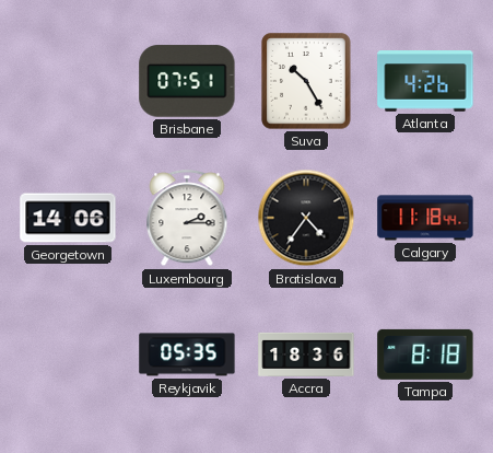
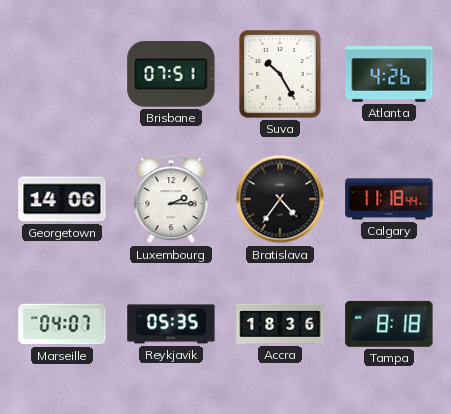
Marseille: none -> 04:07 (62, 324)
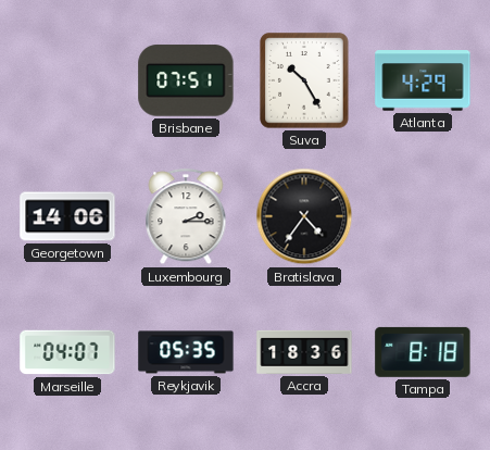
Atlanta: 4:26 -> 4:29 (423, 80)
Calgary: 11:18 -> none (389, 199)
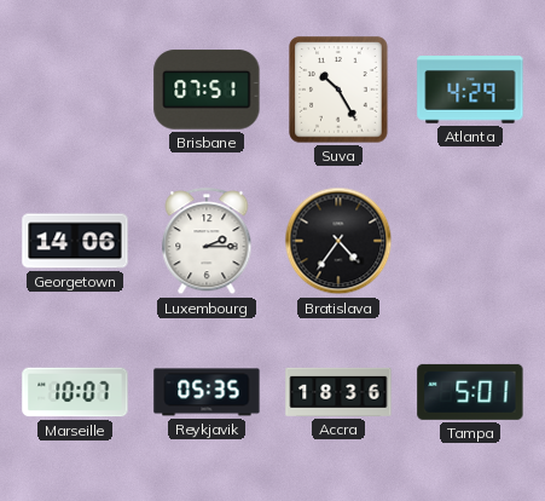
Marseille: 04:07 -> 10:07 (75, 392)
Tampa: 8:18 -> 5:01 (470, 392)
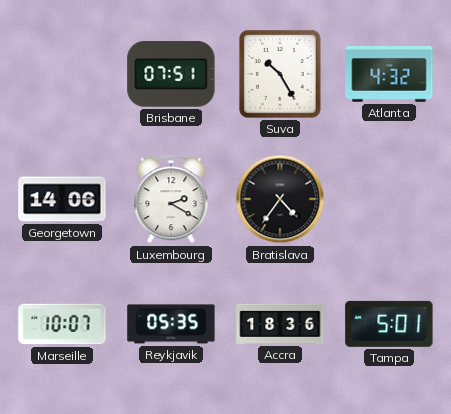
Atlanta: 4:29 -> 4:32 (389, 74)
Luxembourg: 2:15 -> 2:20 (171, 200)
